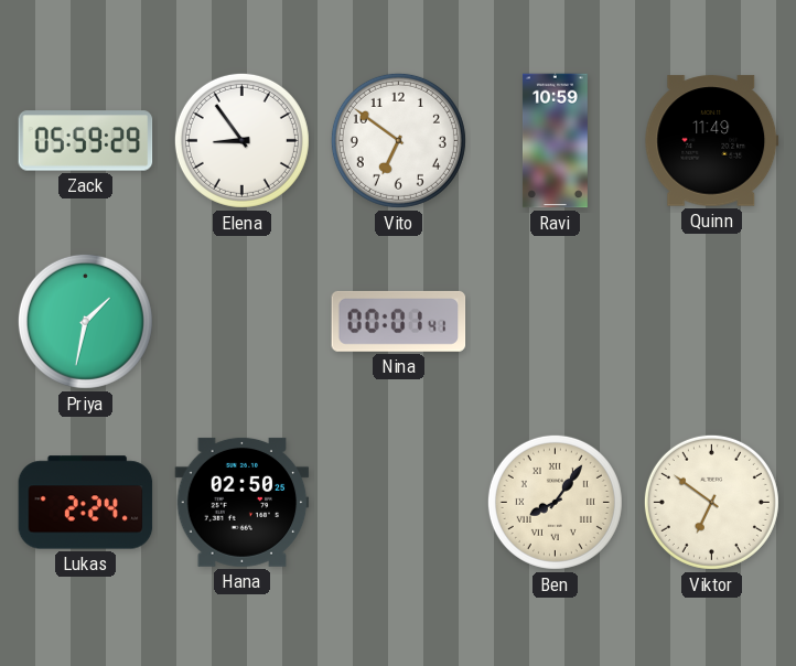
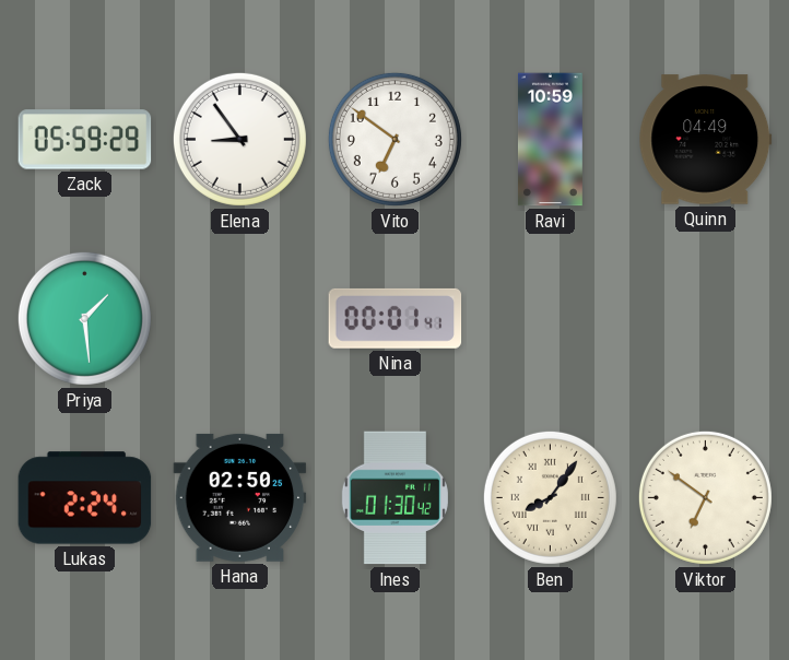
Quinn: 11:49 -> 04:49 (706, 140)
Priya: 1:32 -> 1:29 (84, 318)
Ines: none -> 01:30 (394, 498)
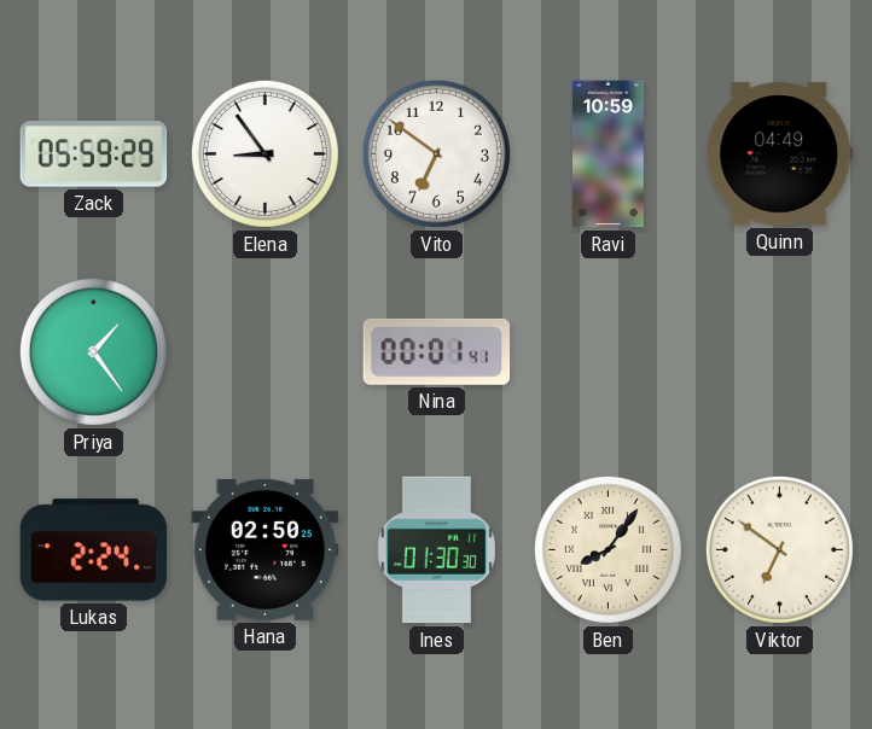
Priya: 1:29 -> 1:24 (93, 351)
Ines: 01:30:42 -> 01:30:30 (436, 550)
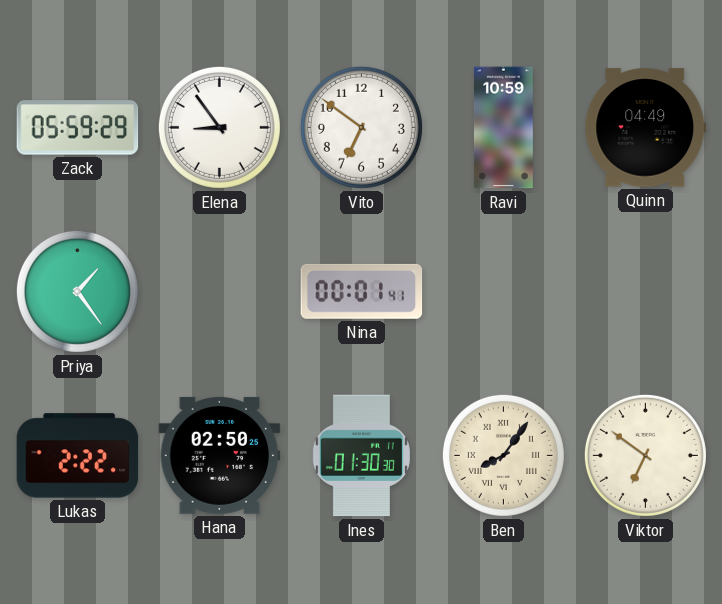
Lukas: 2:24 -> 2:22 (78, 456)
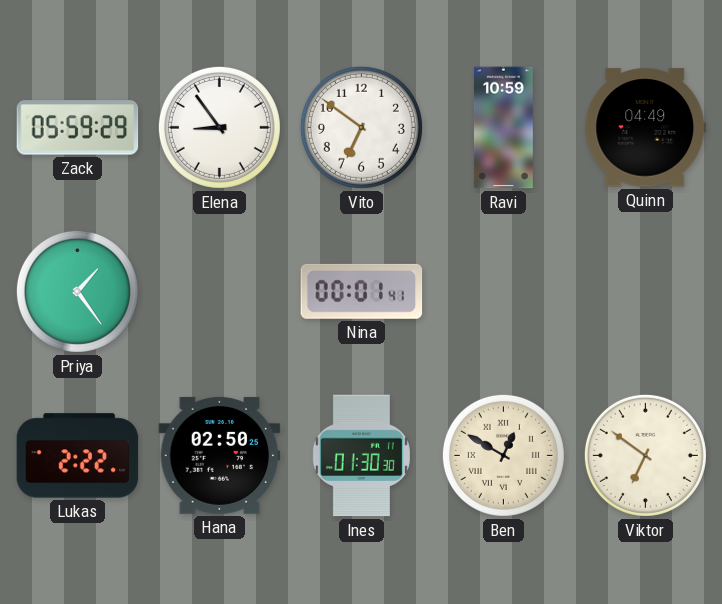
Ben: 8:06 -> 12:50 (503, 455)
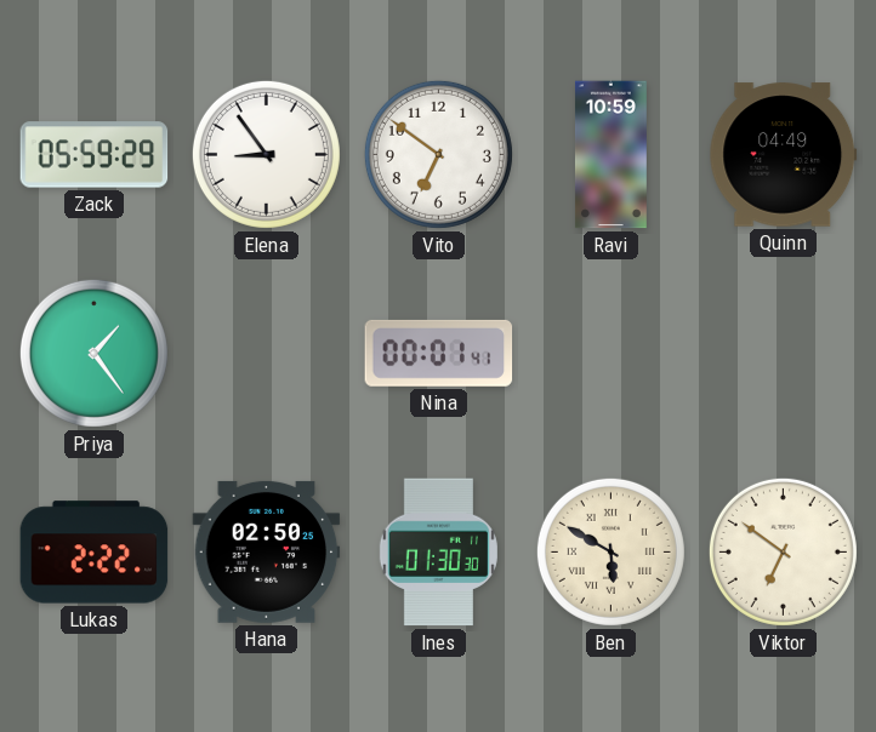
Ben: 12:50 -> 5:50 (610, 551)
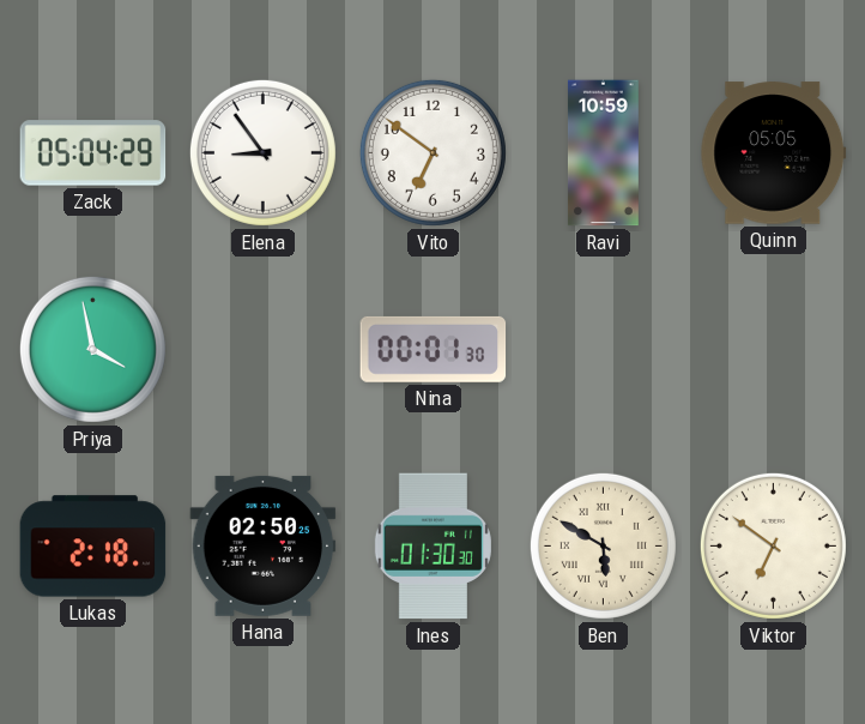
Zack: 05:59 -> 05:04 (93, 153)
Quinn: 04:49 -> 05:05 (774, 153)
Priya: 1:24 -> 3:58 (92, 349)
Nina: 00:01:41 -> 00:01:30 (434, 349)
Lukas: 2:22 -> 2:18 (93, 547)
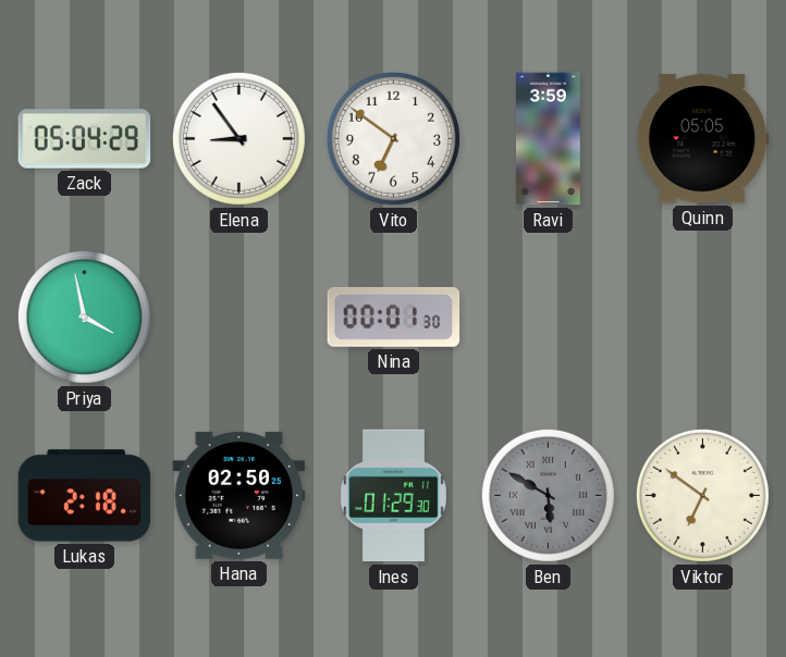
Ravi: 10:59 -> 3:59 (548, 139)
Ines: 01:30 -> 01:29 (393, 496)
Ben dial: cream -> grey (548, 495)
